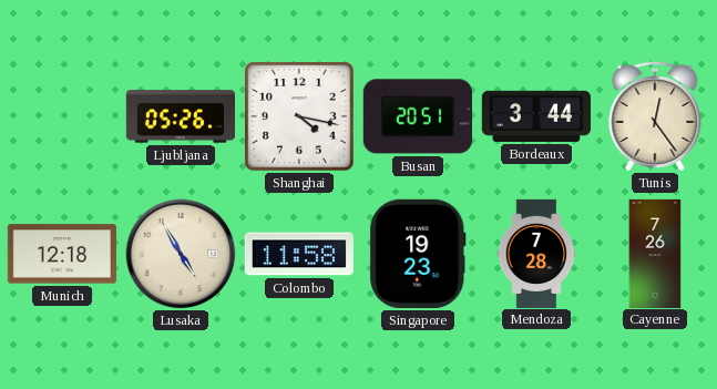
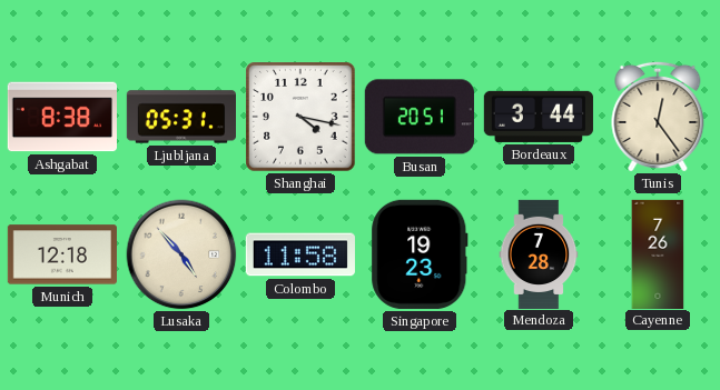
Ashgabat: none -> 8:38 (61, 117)
Ljubljana: 05:26 -> 05:31 (180, 117)
Lusaka: 4:55 -> 4:53 (181, 254)
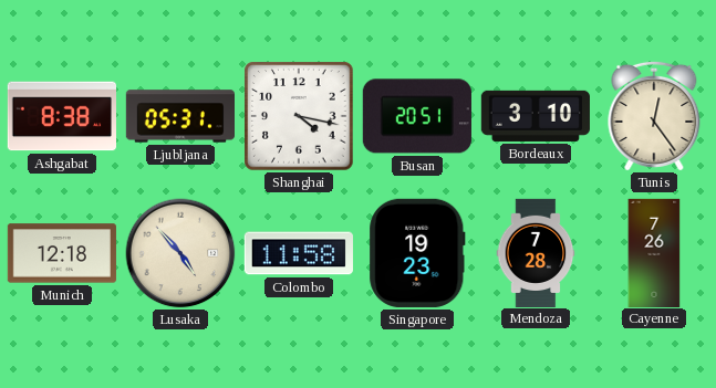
Bordeaux: 3:44 -> 3:10 (536, 116)
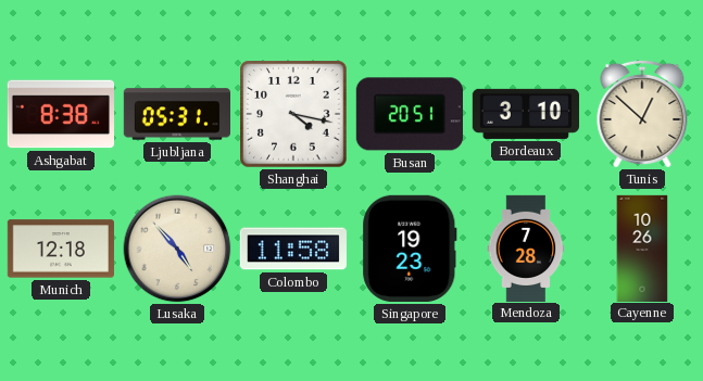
Tunis: 12:24 -> 12:52 (642, 114)
Cayenne: 7:26 -> 10:26 (642, 247)
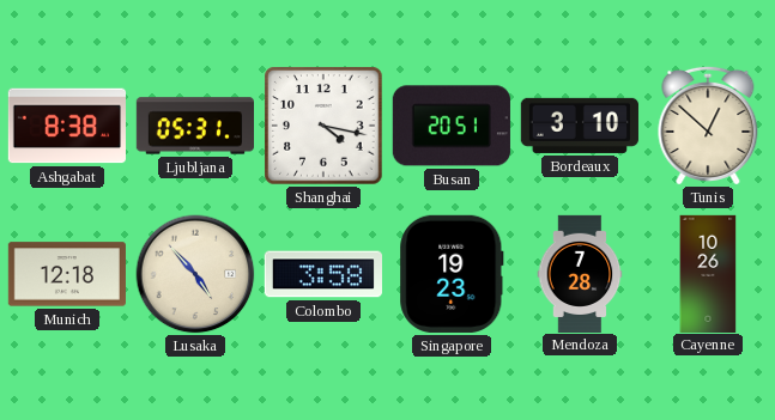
Colombo: 11:58 -> 3:58 (323, 274)
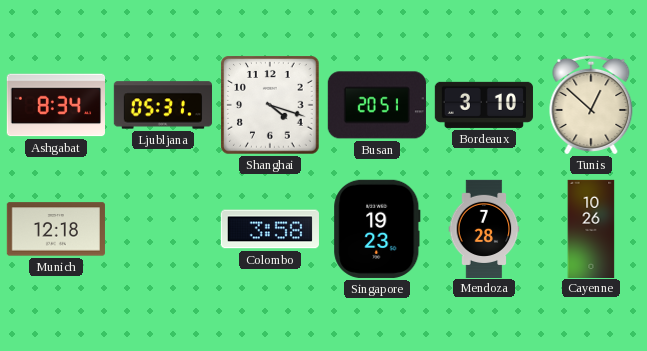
Ashgabat: 8:38 -> 8:34 (55, 105)
Shanghai: 4:17 -> 4:18 (270, 105)
Lusaka: 4:53 -> none (195, 274)
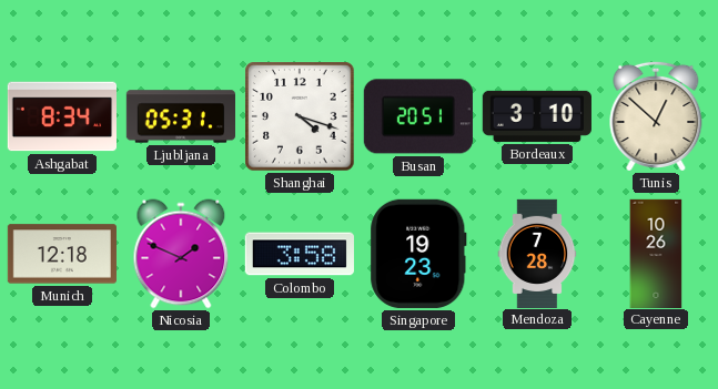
Nicosia: none -> 1:49 (181, 254)
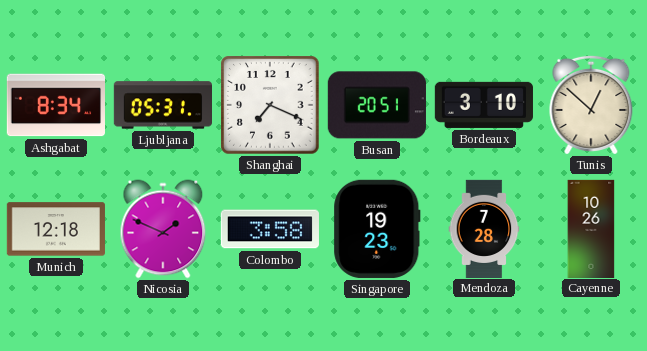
Shanghai: 4:18 -> 7:19 (270, 105)
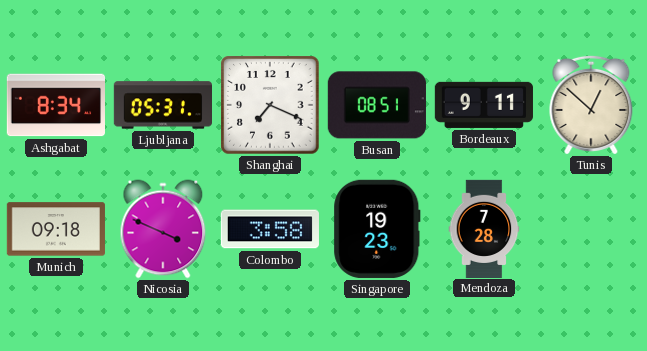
Busan: 20:51 -> 08:51 (377, 105)
Bordeaux: 3:10 -> 9:11 (484, 105)
Munich: 12:18 -> 09:18 (56, 229)
Nicosia: 1:49 -> 3:49 (163, 229)
Cayenne: 10:26 -> none (591, 228)
